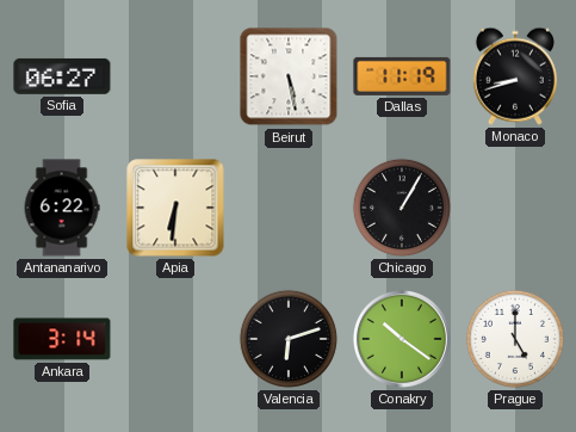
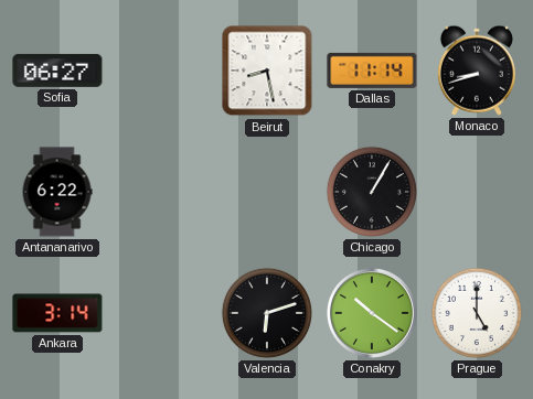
Beirut: 5:28 -> 8:28 (267, 71)
Dallas: 11:19 -> 11:14 (372, 71)
Apia: 6:31 -> none (175, 208)
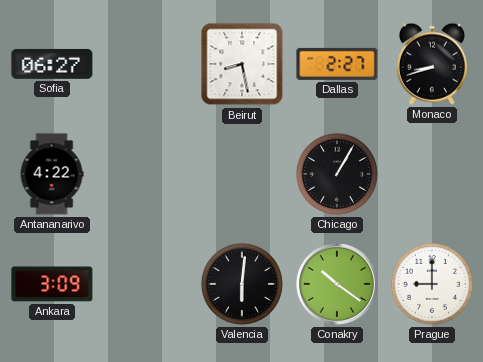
Dallas: 11:14 -> 2:27 (337, 64)
Antananarivo: 6:22 -> 4:22 (52, 174)
Ankara: 3:14 -> 3:09 (52, 284)
Valencia: 6:12 -> 6:01 (242, 284)
Prague: 5:00 -> 9:00 (432, 284)
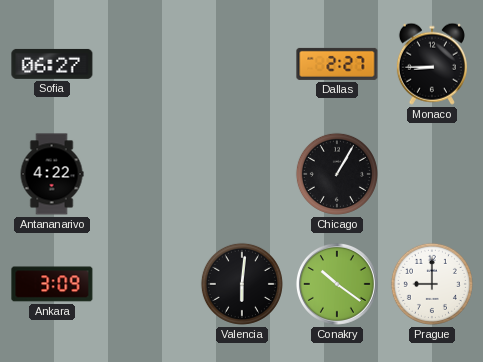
Beirut: 8:28 -> none (242, 64)
Monaco: 8:42 -> 8:45 (432, 64)
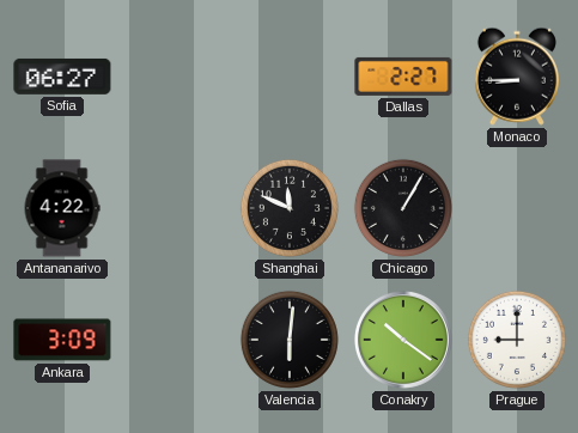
Shanghai: none -> 11:49 (290, 208)
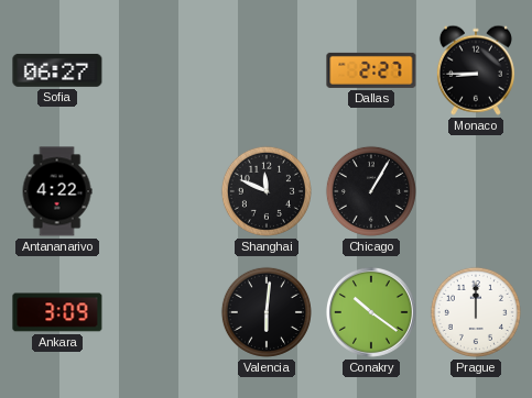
Prague: 9:00 -> 12:00 (476, 312)
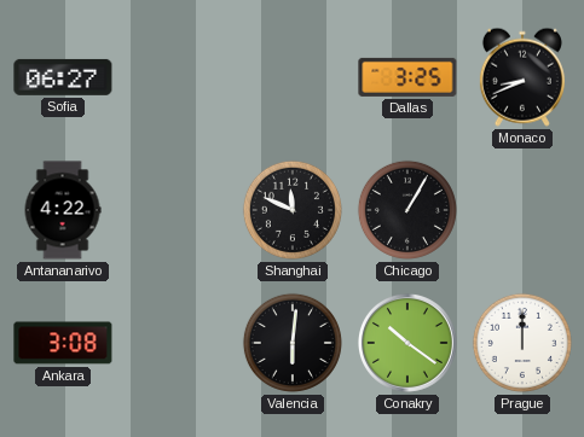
Dallas: 2:27 -> 3:25 (407, 77)
Monaco: 8:45 -> 8:41 (522, 77)
Ankara: 3:09 -> 3:08 (63, 343)
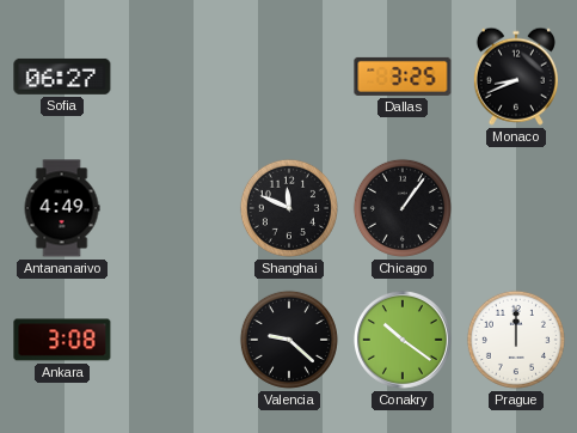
Antananarivo: 4:22 -> 4:49 (62, 208)
Chicago: 1:05 -> 1:06 (403, 208)
Valencia: 6:01 -> 9:22 (289, 340)
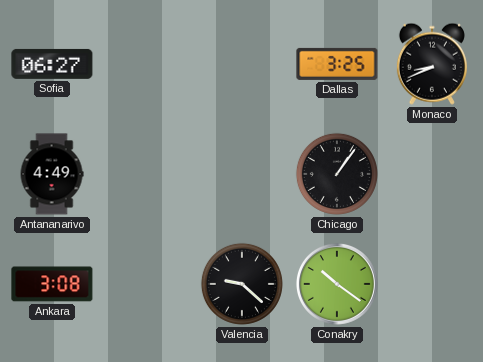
Shanghai: 11:49 -> none (289, 208)
Prague: 12:00 -> none (516, 340)
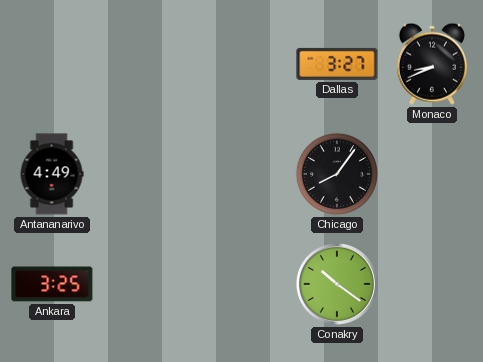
Sofia: 06:27 -> none (52, 64)
Dallas: 3:25 -> 3:27 (337, 64)
Chicago: 1:06 -> 8:06 (337, 174)
Ankara: 3:08 -> 3:25 (52, 284)
Valencia: 9:22 -> none (242, 284)
